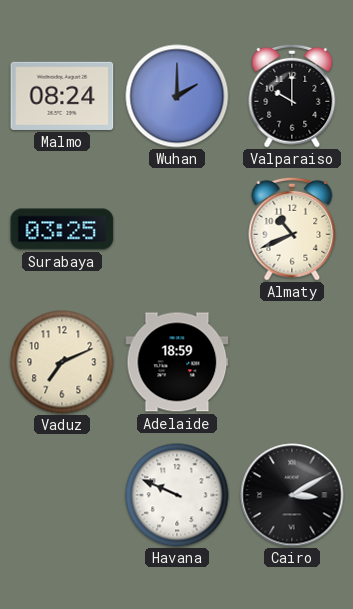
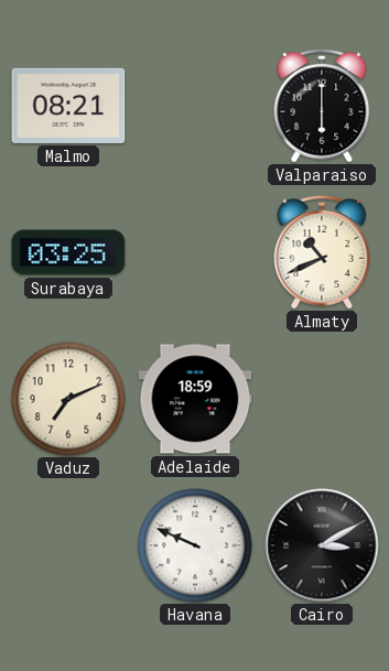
Malmo: 08:24 -> 08:21 (68, 106)
Wuhan: 2:00 -> none (177, 96)
Valparaiso: 10:00 -> 6:00 (322, 106)
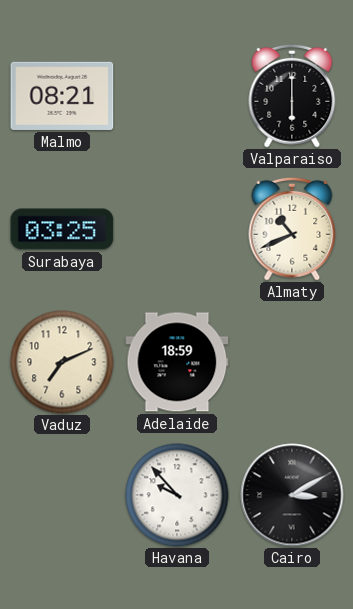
Havana: 9:49 -> 9:53 (177, 495)
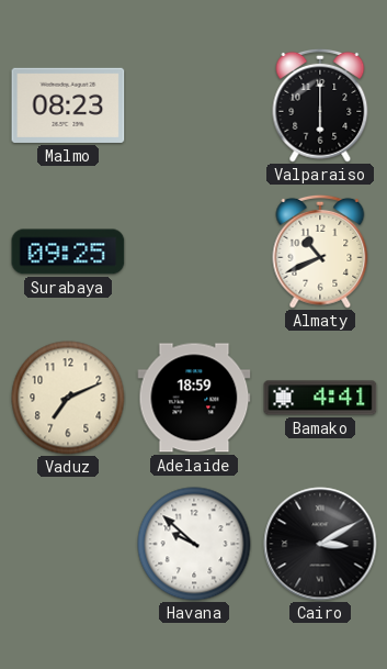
Malmo: 08:21 -> 08:23 (68, 105)
Surabaya: 03:25 -> 09:25 (68, 252)
Bamako: none -> 4:41 (320, 398)
Havana: 9:53 -> 9:52 (194, 544)
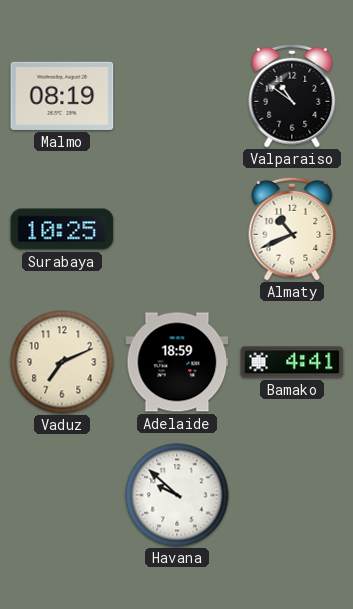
Malmo: 08:23 -> 08:19 (62, 96)
Valparaiso: 6:00 -> 10:51 (292, 96)
Surabaya: 09:25 -> 10:25 (62, 229)
Cairo: 3:10 -> none (320, 544)
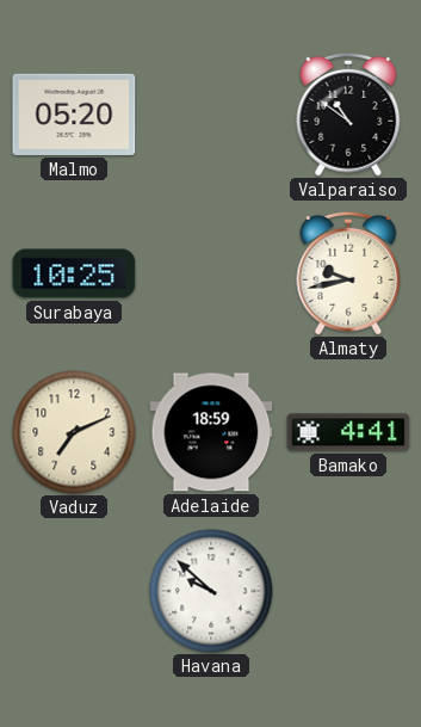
Malmo: 08:19 -> 05:20 (74, 115)
Almaty: 10:41 -> 9:43 (348, 273)
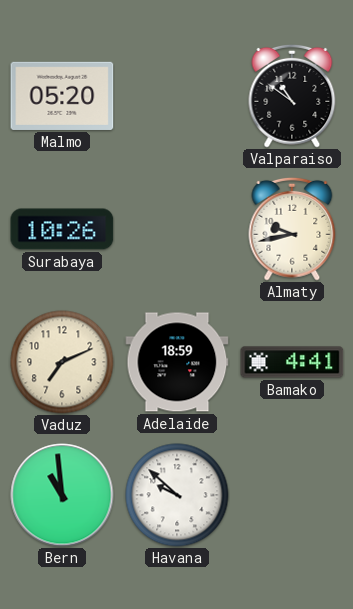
Surabaya: 10:25 -> 10:26 (62, 229)
Bern: none -> 10:59 (62, 495)
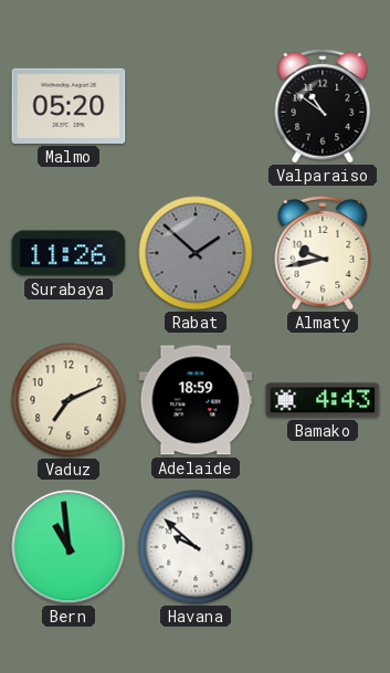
Surabaya: 10:26 -> 11:26 (68, 253)
Rabat: none -> 1:52 (196, 253)
Bamako: 4:41 -> 4:43 (323, 400)
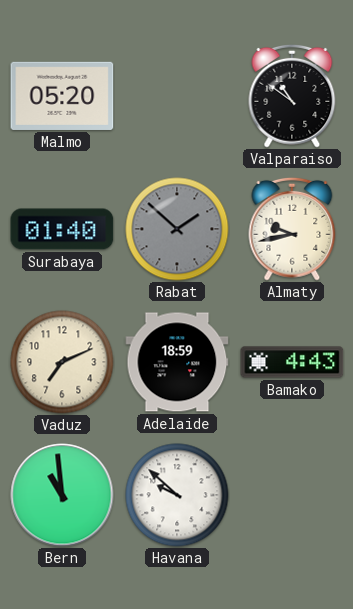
Surabaya: 11:26 -> 01:40 (62, 229)
